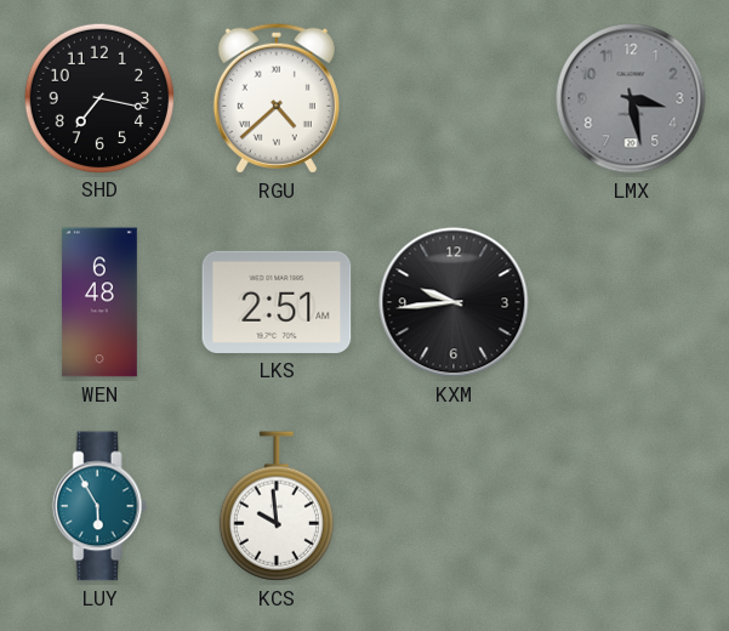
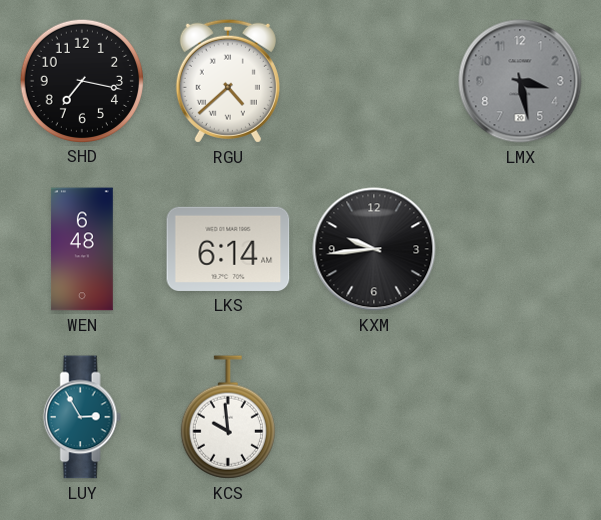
LKS: 2:51 -> 6:14 (228, 249)
LUY: 5:55 -> 2:55 (82, 417)
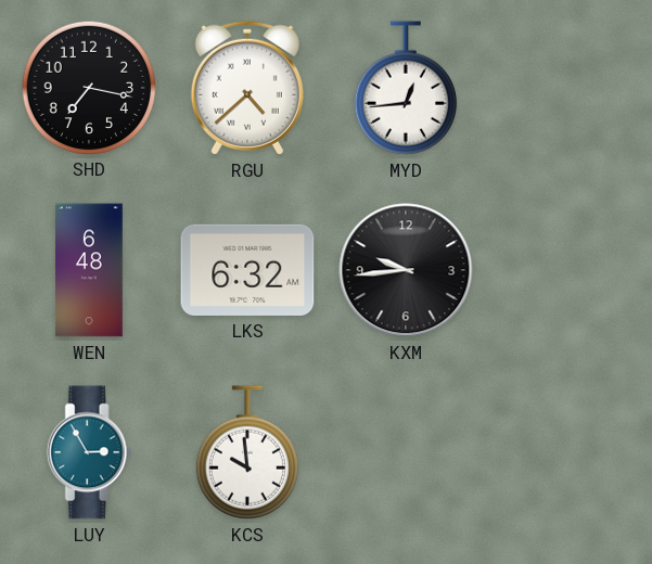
MYD: none -> 12:44 (406, 88)
LMX: 3:28 -> none (520, 81)
LKS: 6:14 -> 6:32 (247, 270)
